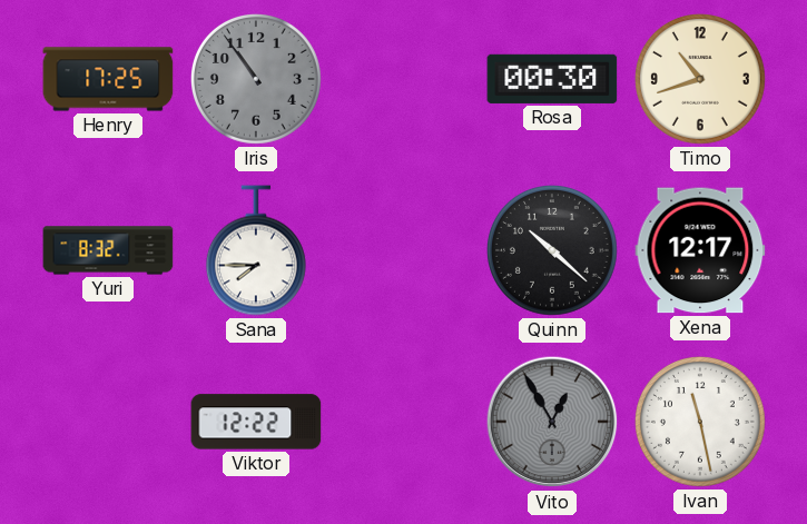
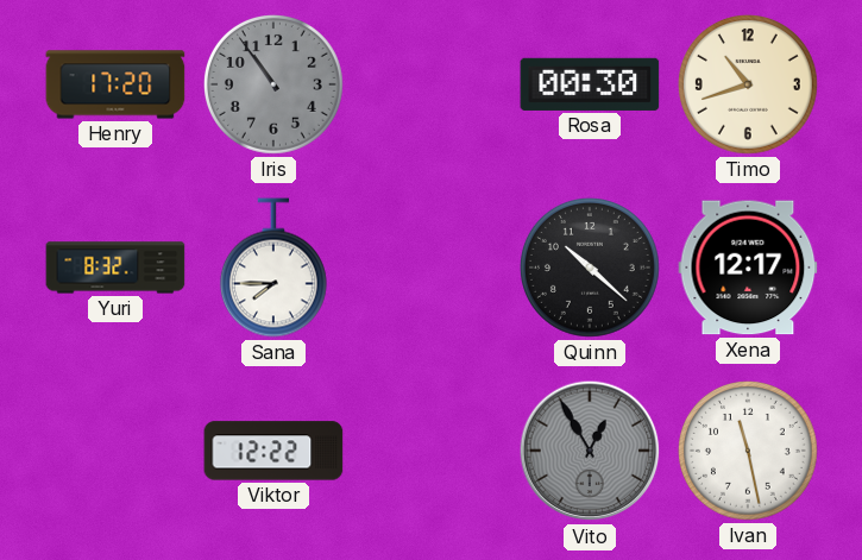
Henry: 17:25 -> 17:20 (115, 84)
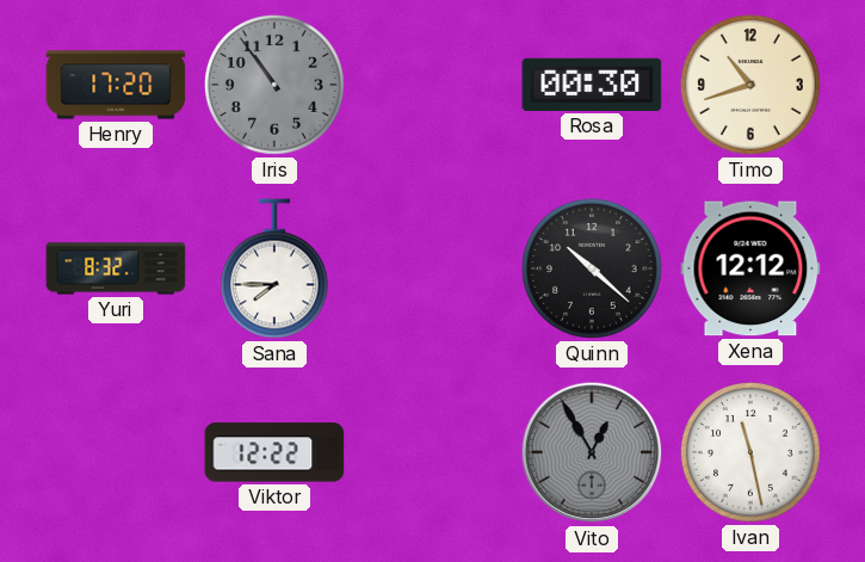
Xena: 12:17 -> 12:12 (750, 268)
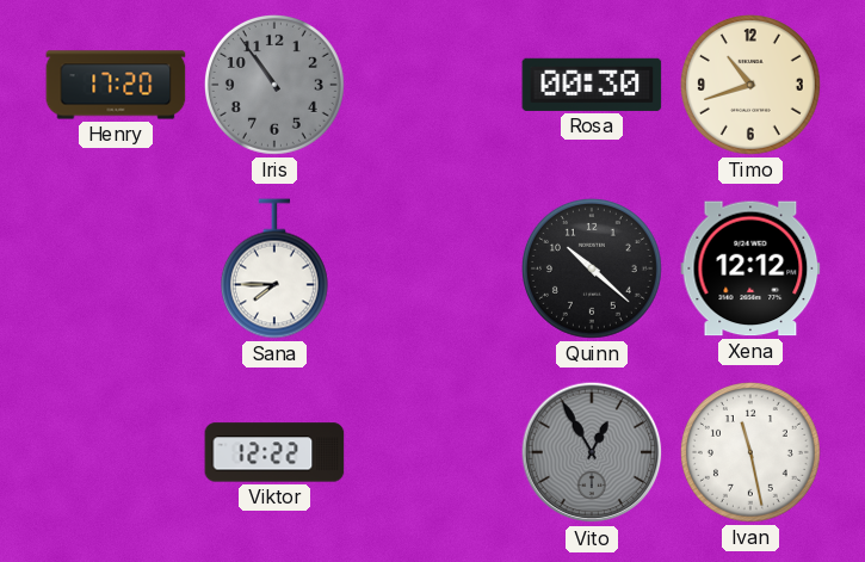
Yuri: 8:32 -> none (116, 268)
